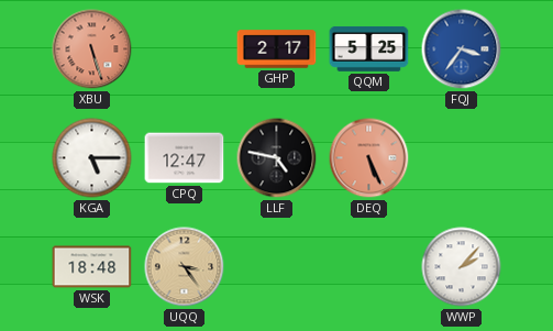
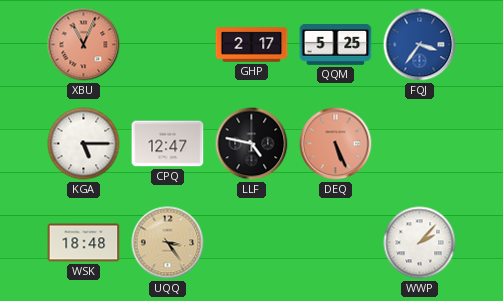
XBU: 5:27 -> 11:04 (84, 45)
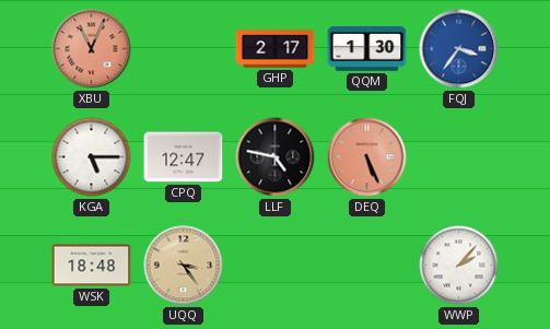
QQM: 5:25 -> 1:30 (367, 49)
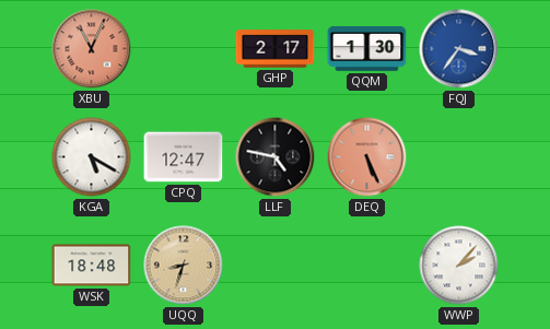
KGA: 5:15 -> 5:20 (92, 157)
UQQ: 3:24 -> 8:33 (184, 266)
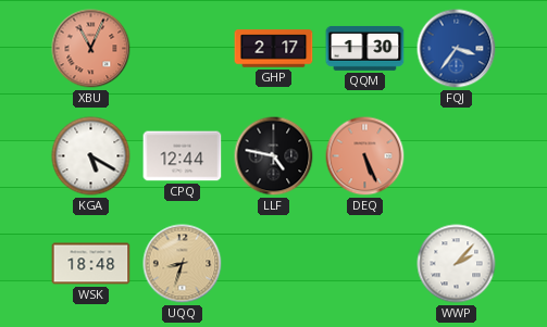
CPQ: 12:47 -> 12:44 (183, 156)
